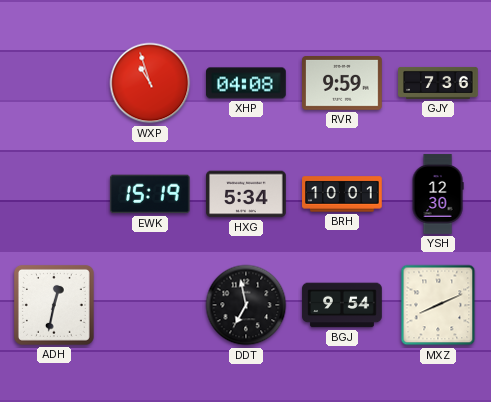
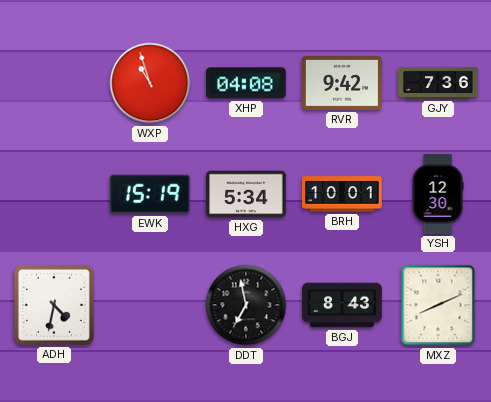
RVR: 9:59 -> 9:42 (343, 84)
ADH: 12:32 -> 4:32 (54, 305)
BGJ: 9:54 -> 8:43 (342, 305)
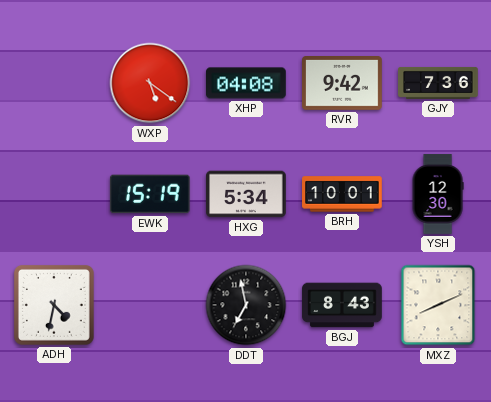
WXP: 10:57 -> 5:21 (150, 83)
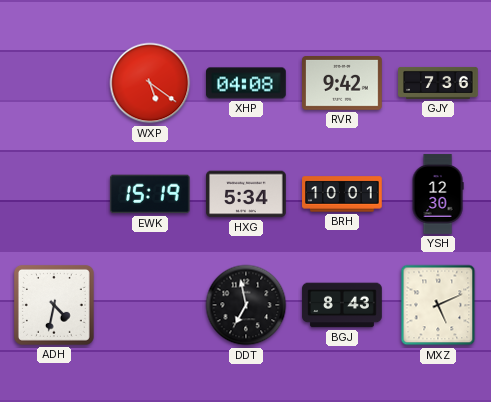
MXZ: 8:11 -> 5:11 (438, 305)
